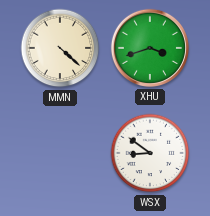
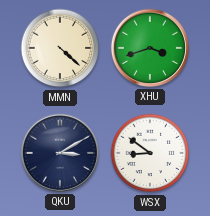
QKU: none -> 3:10 (60, 153)
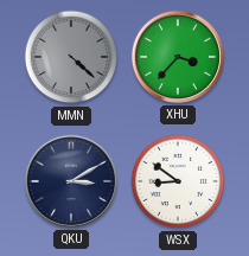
MMN dial: cream -> grey (71, 57)
XHU: 3:42 -> 3:37 (178, 57)
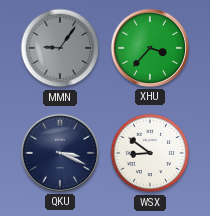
MMN: 4:22 -> 9:06 (60, 48)
QKU: 3:10 -> 3:19 (60, 153)
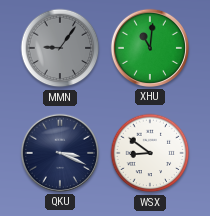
XHU: 3:37 -> 11:01 (150, 48)
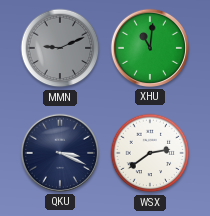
MMN: 9:06 -> 9:11 (60, 48)
WSX: 8:51 -> 2:39 (150, 153)
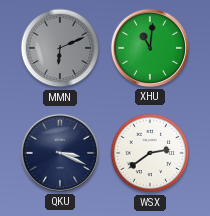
MMN: 9:11 -> 6:11 (60, 48)
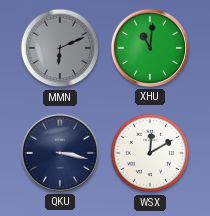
QKU: 3:19 -> 3:17 (60, 153)
WSX: 2:39 -> 12:10 (150, 153)
